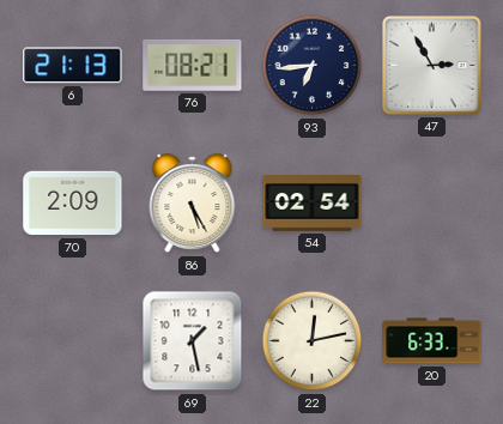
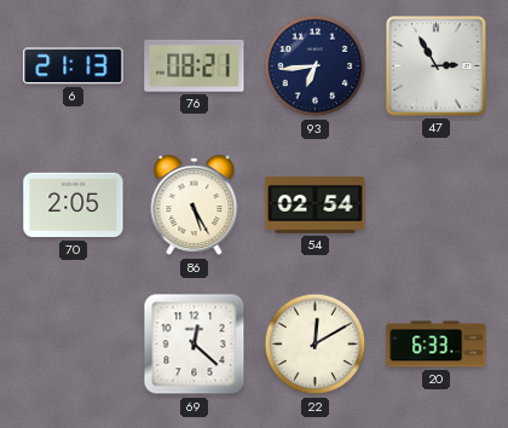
70: 2:09 -> 2:05 (74, 206)
69: 1:28 -> 12:22 (195, 345)
22: 12:13 -> 12:10 (316, 345)
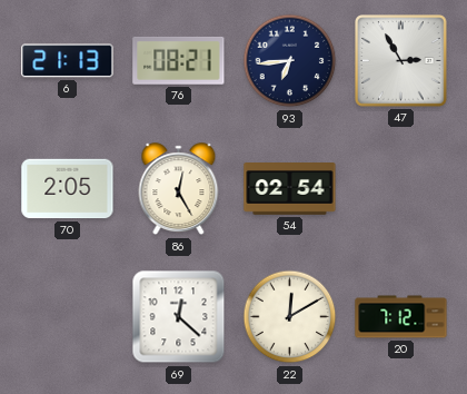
86: 5:25 -> 12:25 (179, 189)
20: 6:33 -> 7:12 (401, 317)
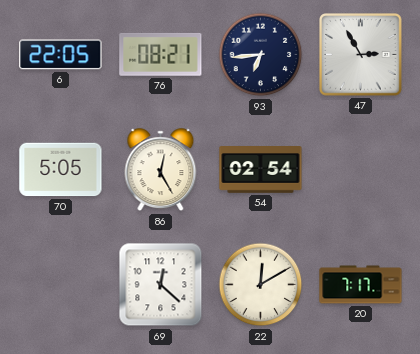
6: 21:13 -> 22:05 (61, 55)
70: 2:05 -> 5:05 (61, 170)
20: 7:12 -> 7:17 (361, 285)
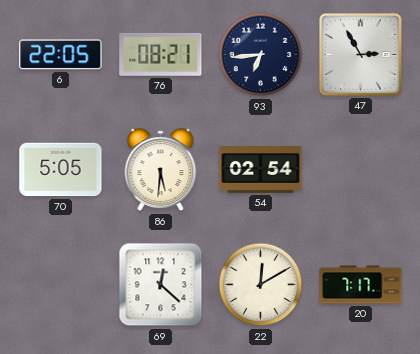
86: 12:25 -> 5:31 (161, 170)
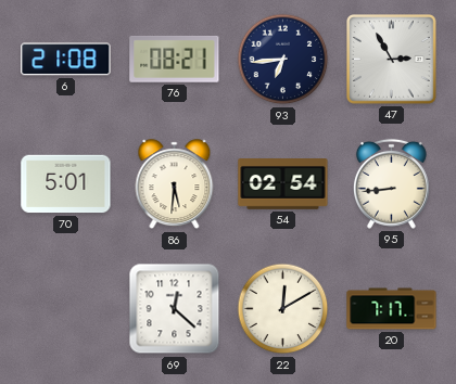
6: 22:05 -> 21:08 (66, 60)
70: 5:05 -> 5:01 (66, 184)
95: none -> 8:44 (391, 183)
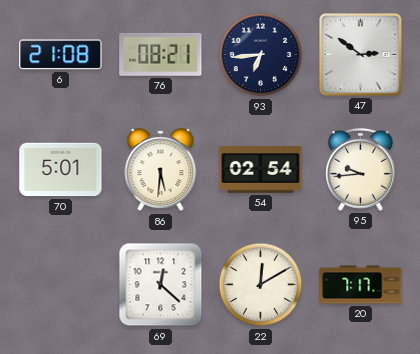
47: 2:55 -> 2:51 (361, 55)
95: 8:44 -> 9:44 (360, 169)
